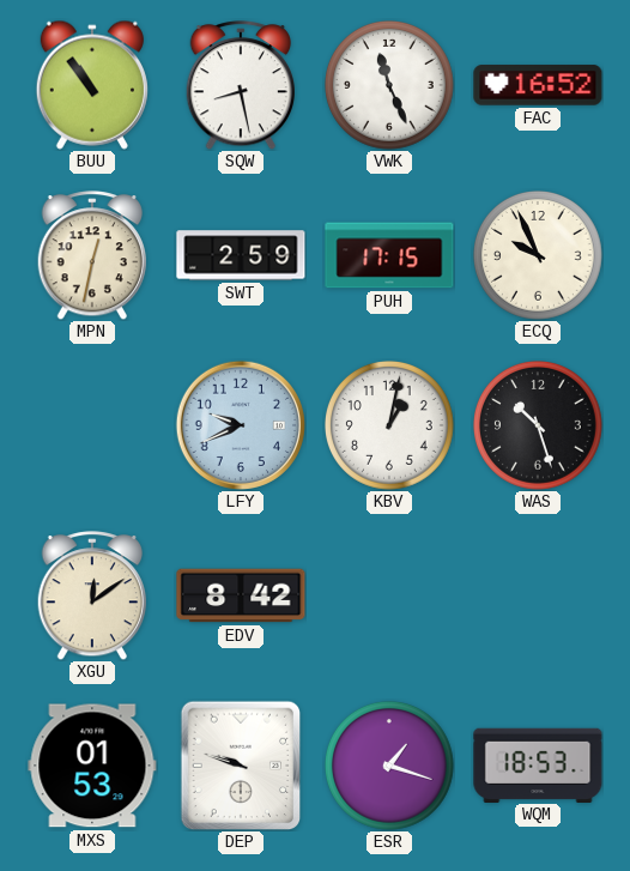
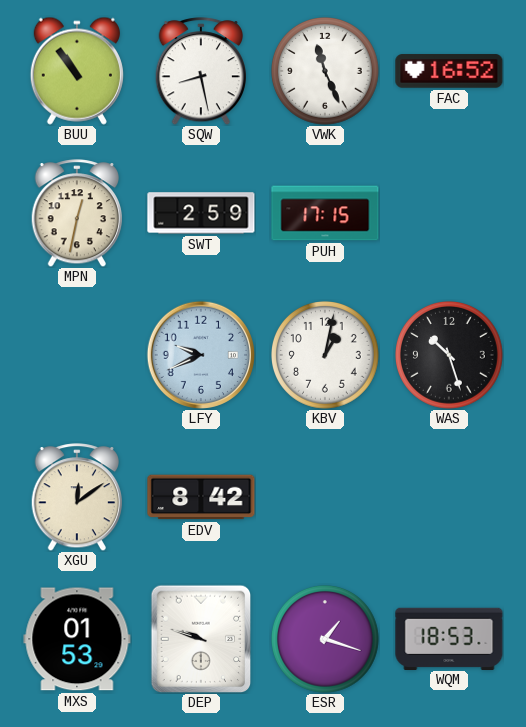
ECQ: 9:56 -> none (539, 256)
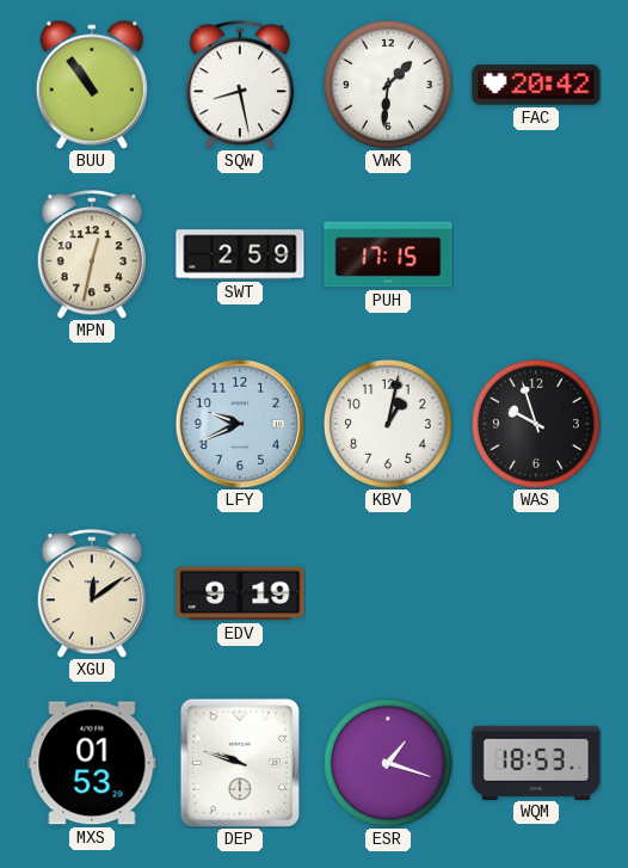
VWK: 11:26 -> 1:31 (389, 86)
FAC: 16:52 -> 20:42 (536, 85)
WAS: 10:27 -> 9:57 (537, 425)
EDV: 8:42 -> 9:19 (240, 593)
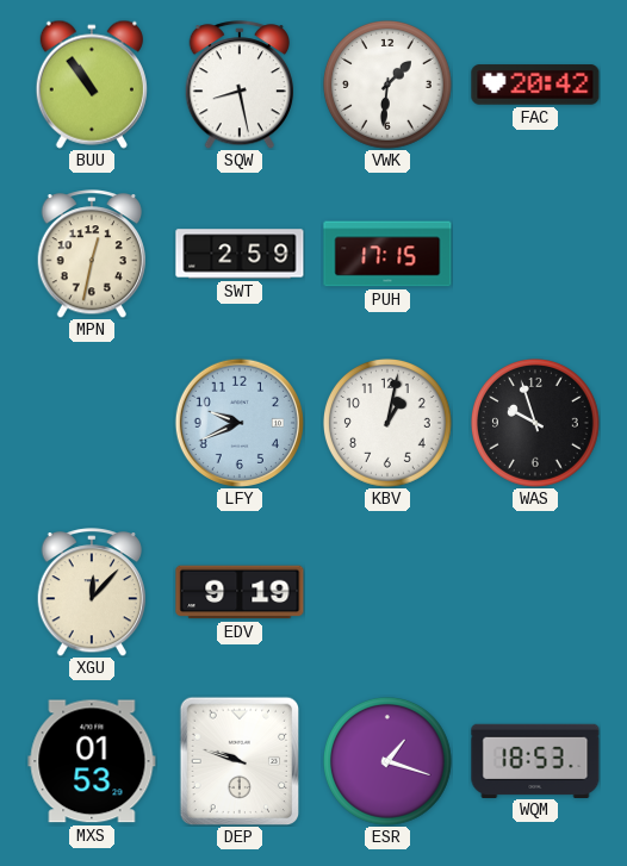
XGU: 12:09 -> 12:07 (92, 592)
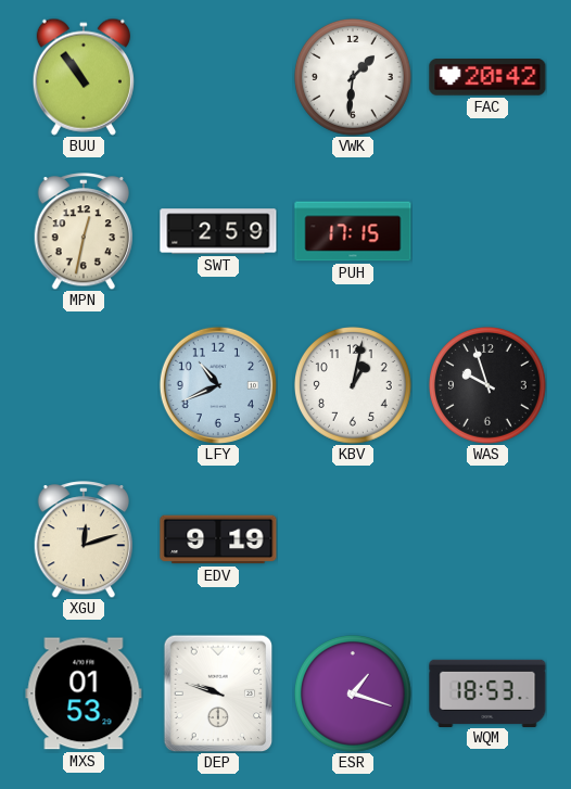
SQW: 8:28 -> none (240, 85)
LFY: 9:41 -> 10:41 (218, 385)
XGU: 12:07 -> 12:12 (84, 539)
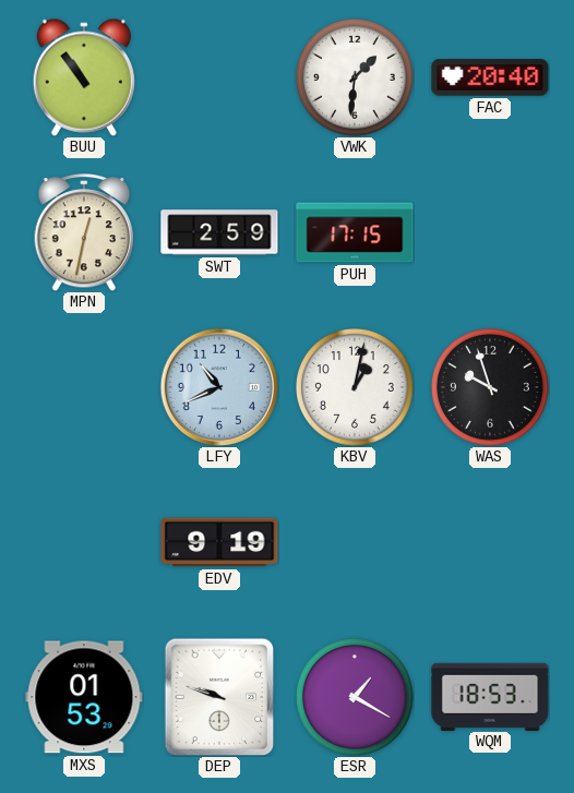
FAC: 20:42 -> 20:40 (490, 77)
XGU: 12:12 -> none (84, 539)
ESR: 1:18 -> 1:20 (356, 698)
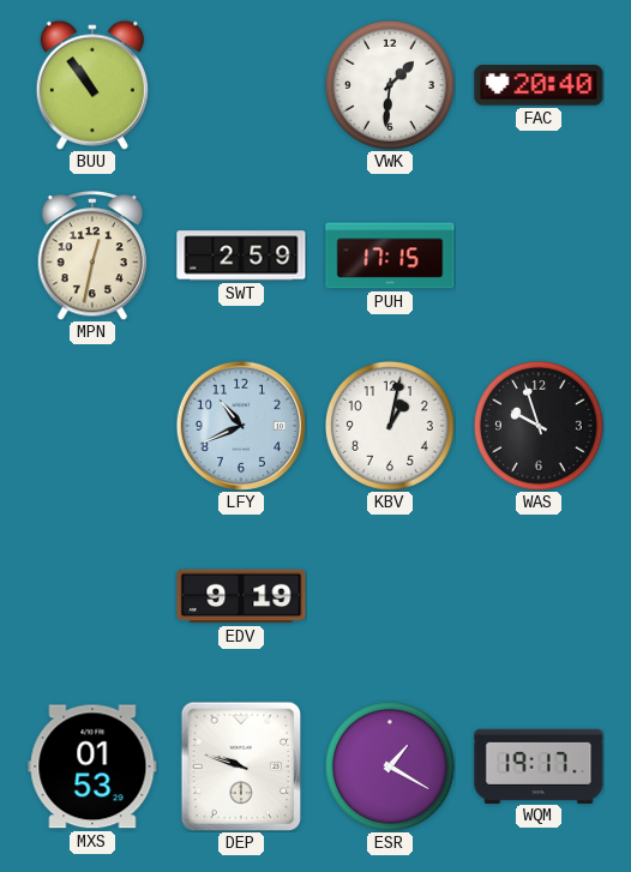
WQM: 18:53 -> 19:17 (539, 765)
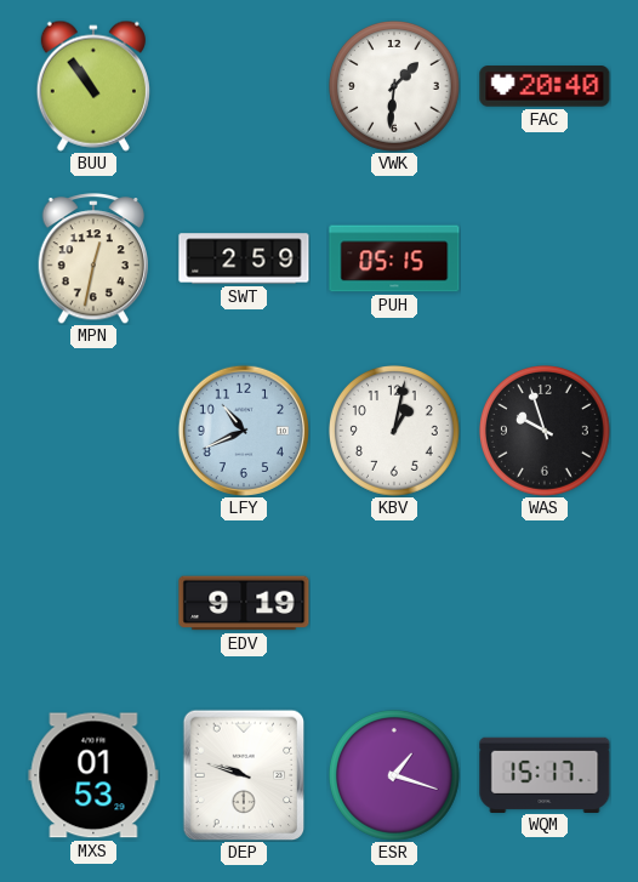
PUH: 17:15 -> 05:15 (394, 258)
ESR: 1:20 -> 1:18 (395, 776)
WQM: 19:17 -> 15:17 (545, 774)
